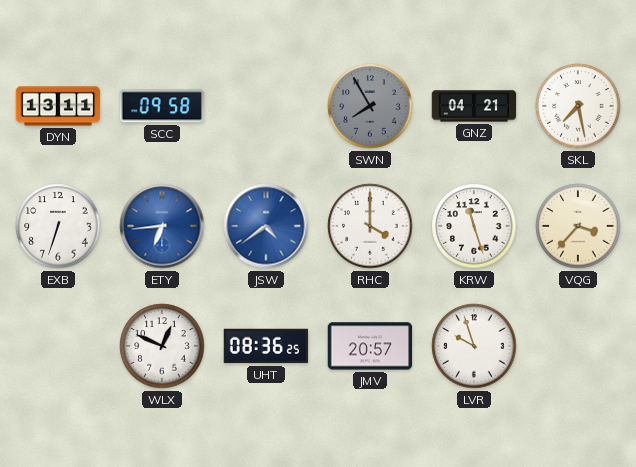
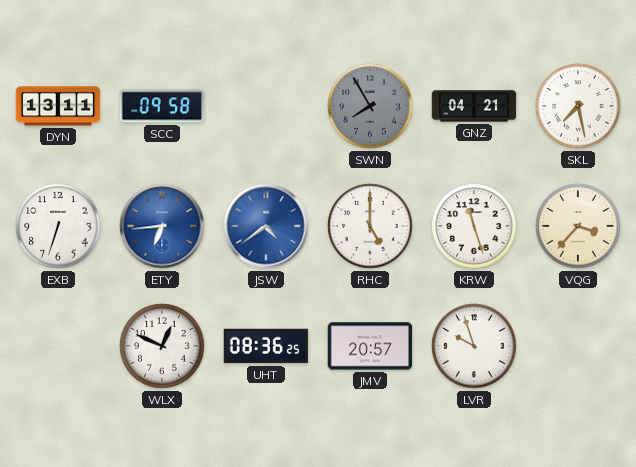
RHC: 4:00 -> 5:00 (370, 226)
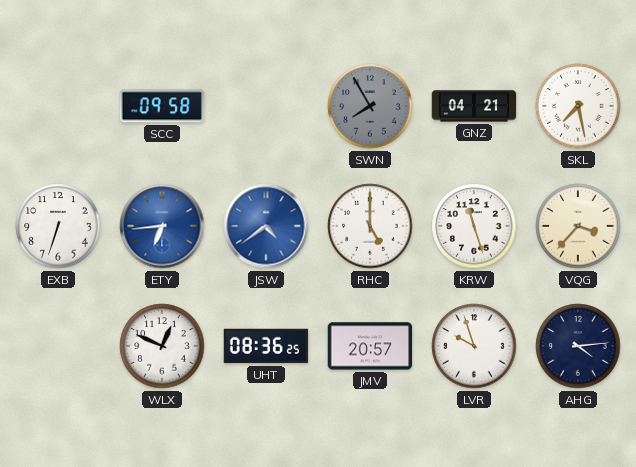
DYN: 13:11 -> none (58, 106)
AHG: none -> 4:14 (578, 346)
